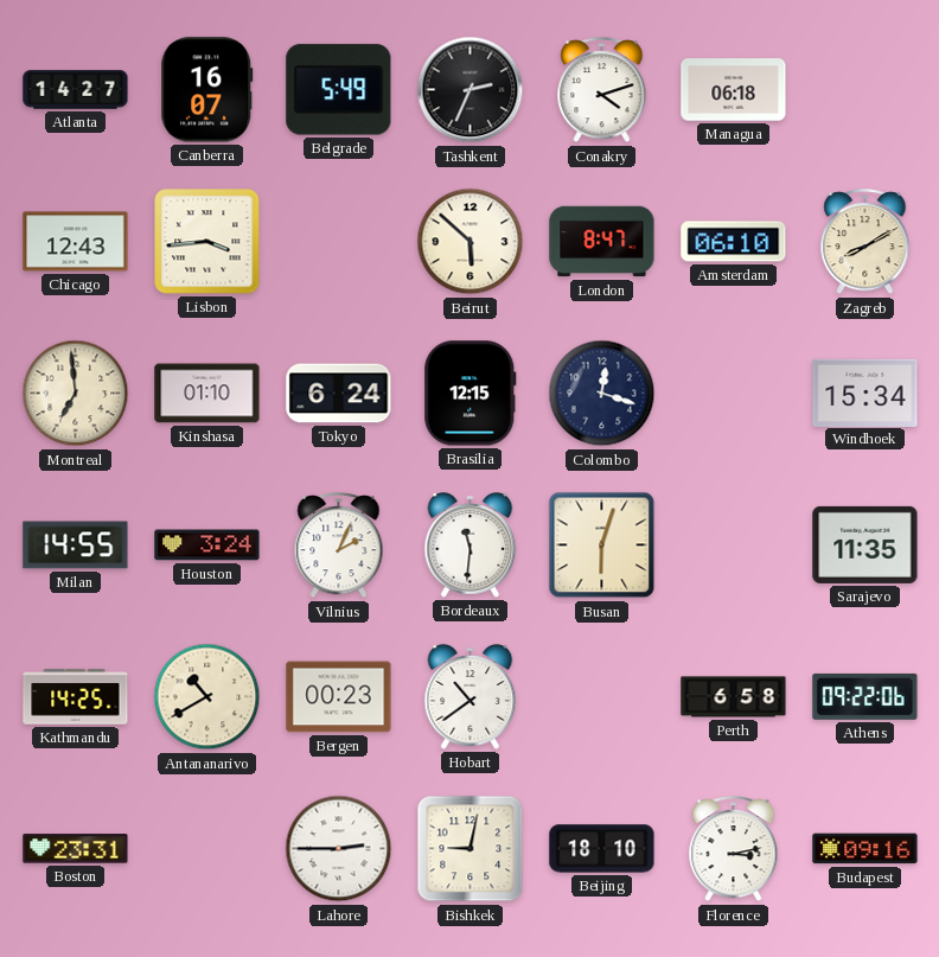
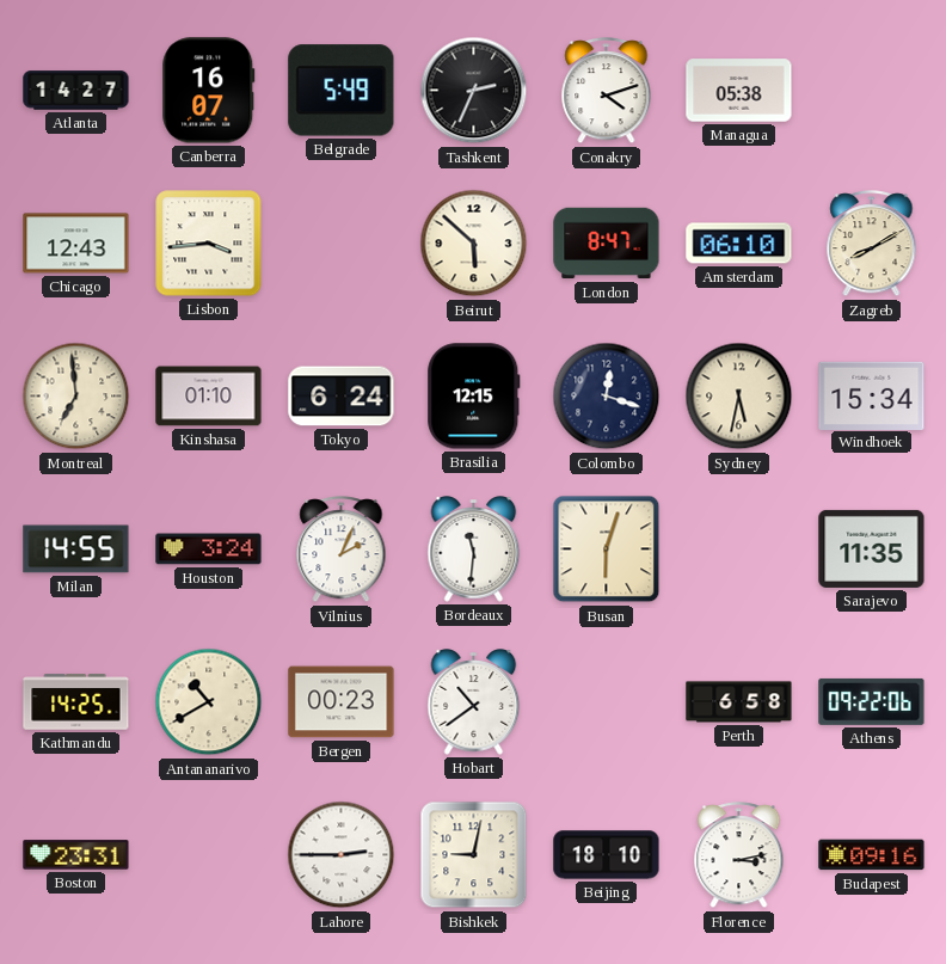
Managua: 06:18 -> 05:38 (739, 91)
Sydney: none -> 5:32 (739, 397)
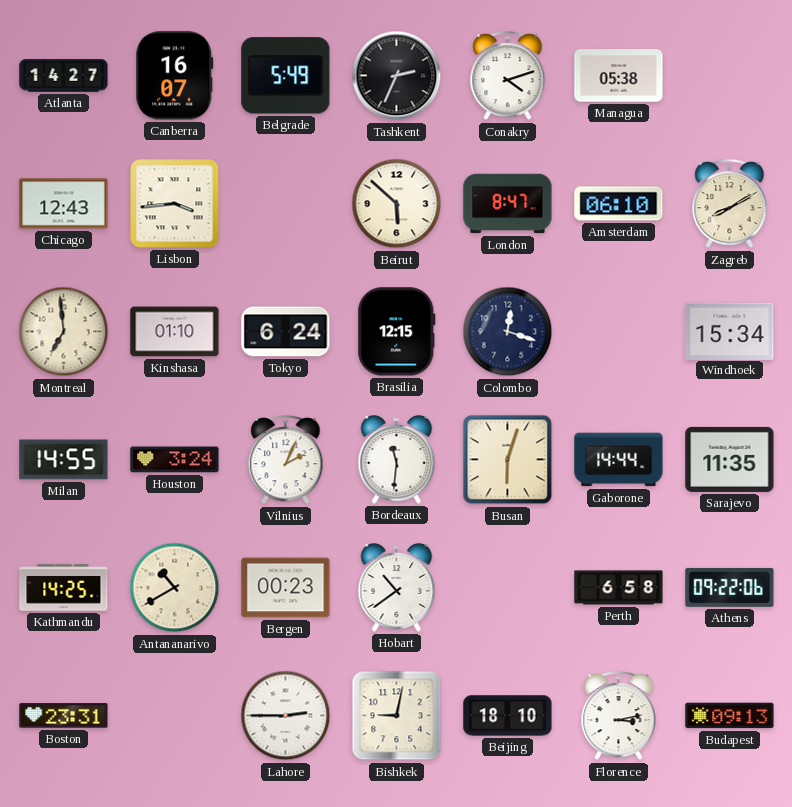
Sydney: 5:32 -> none (739, 397)
Gaborone: none -> 14:44 (619, 460)
Budapest: 09:16 -> 09:13 (730, 716)
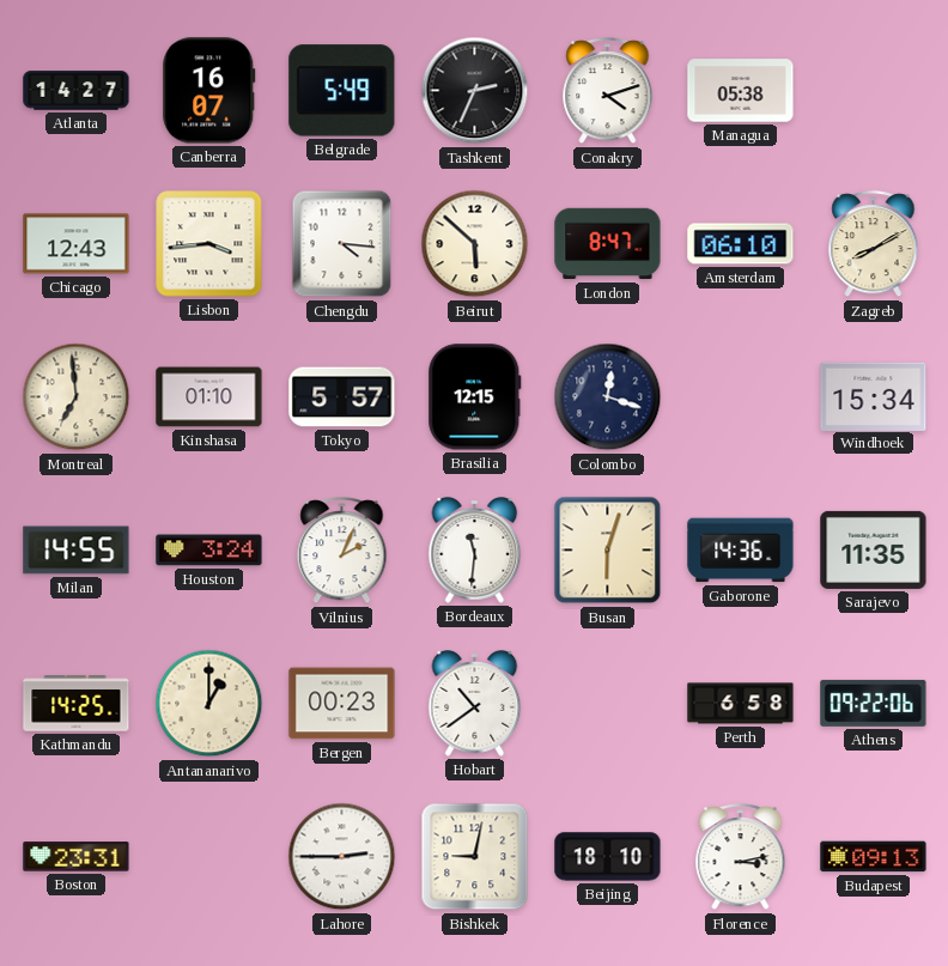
Chengdu: none -> 4:16 (342, 244)
Tokyo: 6:24 -> 5:57 (342, 397)
Gaborone: 14:44 -> 14:36 (741, 551)
Antananarivo: 10:40 -> 1:00 (209, 704)
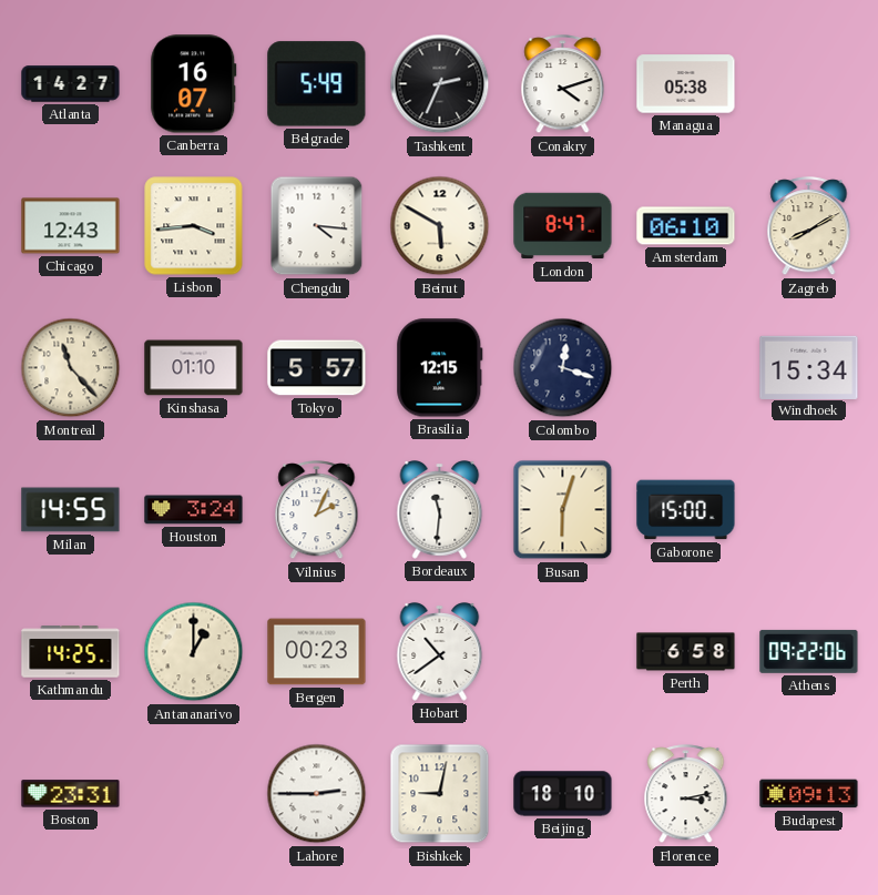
Beirut: 5:52 -> 5:50 (440, 226)
Montreal: 6:59 -> 11:23 (71, 368)
Gaborone: 14:36 -> 15:00 (686, 510)
Sarajevo: 11:35 -> none (874, 549)
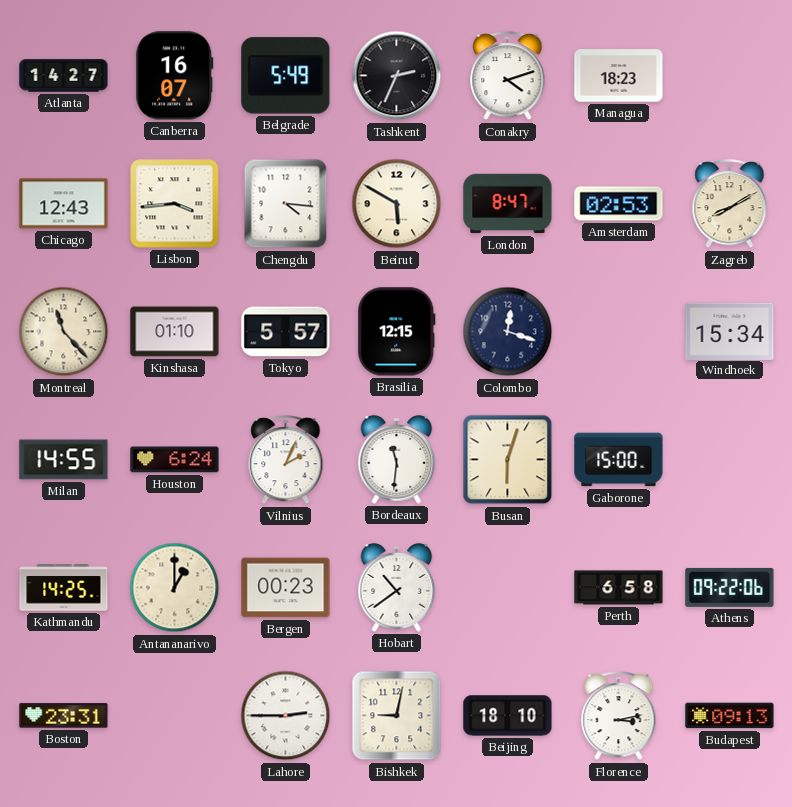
Managua: 05:38 -> 18:23 (619, 76)
Amsterdam: 06:10 -> 02:53 (619, 204)
Houston: 3:24 -> 6:24 (175, 460)
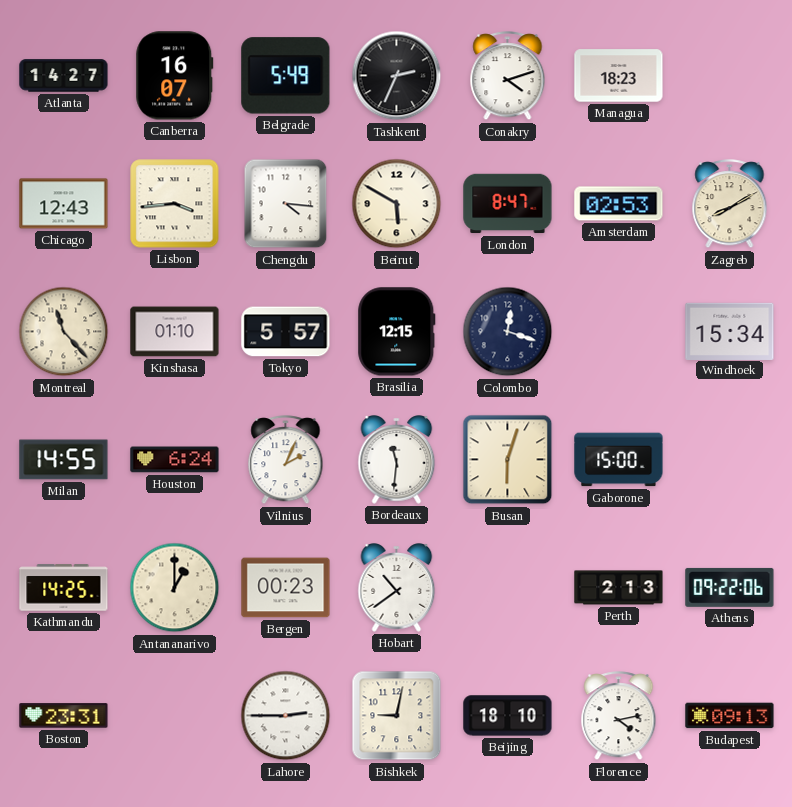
Perth: 6:58 -> 2:13 (619, 588)
Florence: 3:13 -> 4:13 (619, 716)
